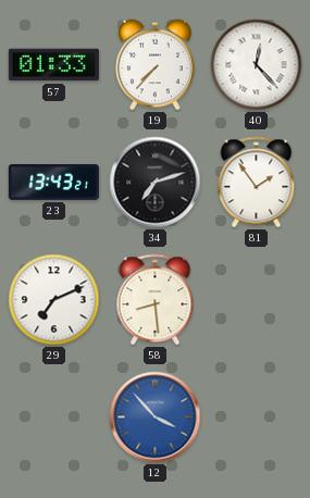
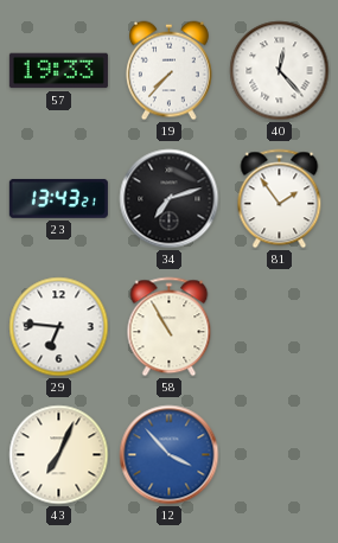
57: 01:33 -> 19:33 (58, 71)
29: 7:11 -> 6:46 (59, 327)
58: 8:29 -> 10:55 (170, 327)
43: none -> 7:04 (59, 455)
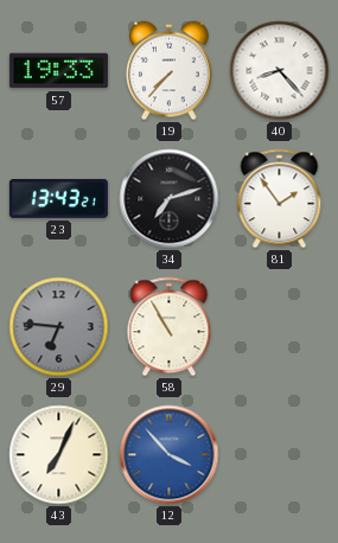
40: 12:23 -> 8:23 (280, 71)
29 dial: white -> grey (59, 327)
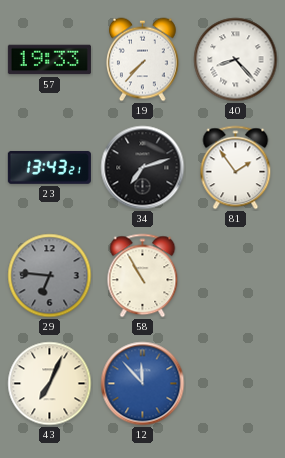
12: 3:53 -> 11:53 (143, 384)
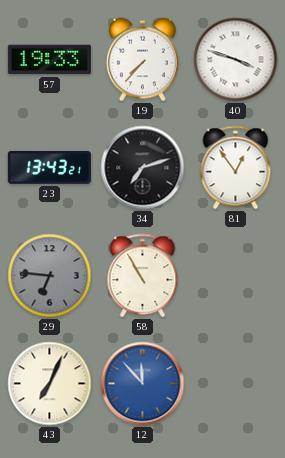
40: 8:23 -> 3:48 (236, 60)
81: 1:54 -> 12:54 (236, 168)
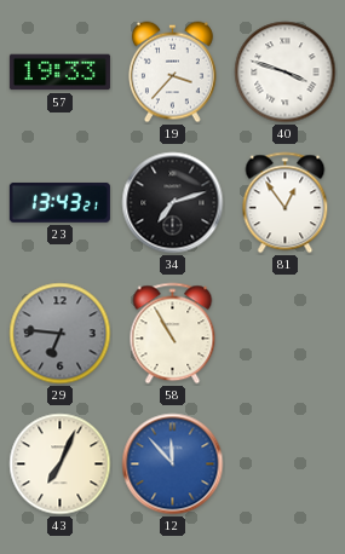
19: 7:37 -> 3:37 (172, 73)
